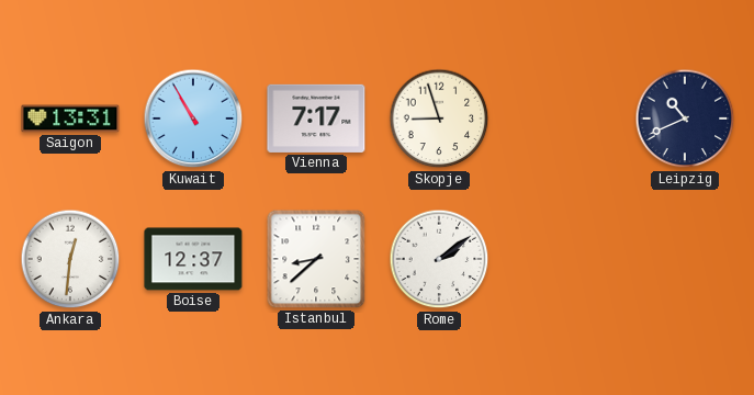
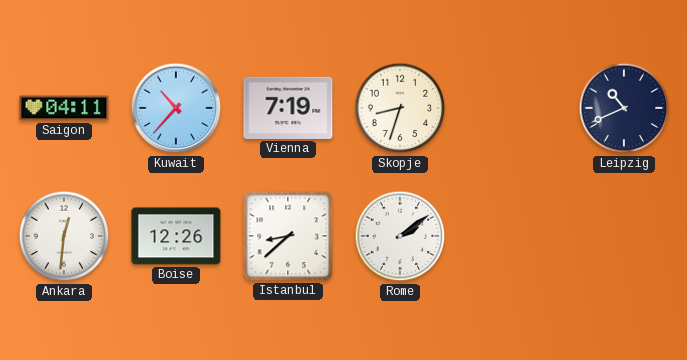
Saigon: 13:31 -> 04:11 (64, 108)
Kuwait: 10:55 -> 10:37 (176, 108)
Vienna: 7:17 -> 7:19 (288, 108)
Skopje: 8:57 -> 8:33 (400, 108)
Boise: 12:37 -> 12:26 (176, 236)
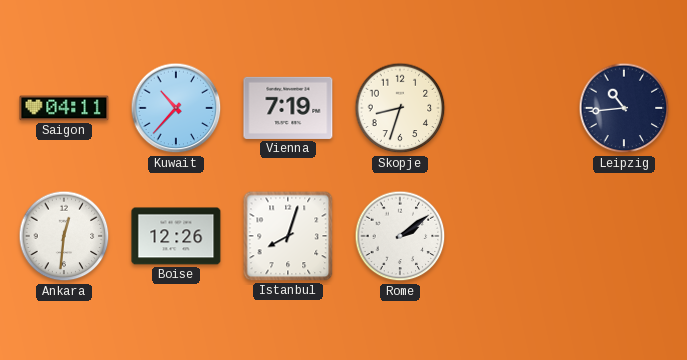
Leipzig: 10:41 -> 10:44 (624, 108)
Istanbul: 8:38 -> 8:03 (288, 236)
